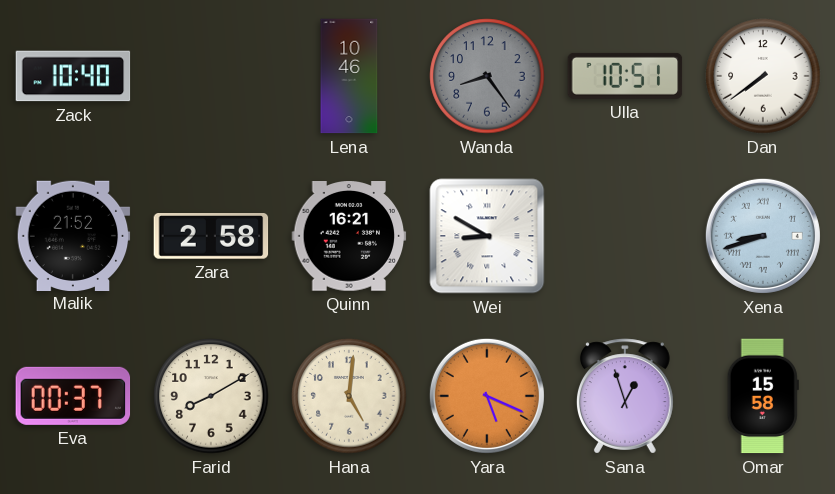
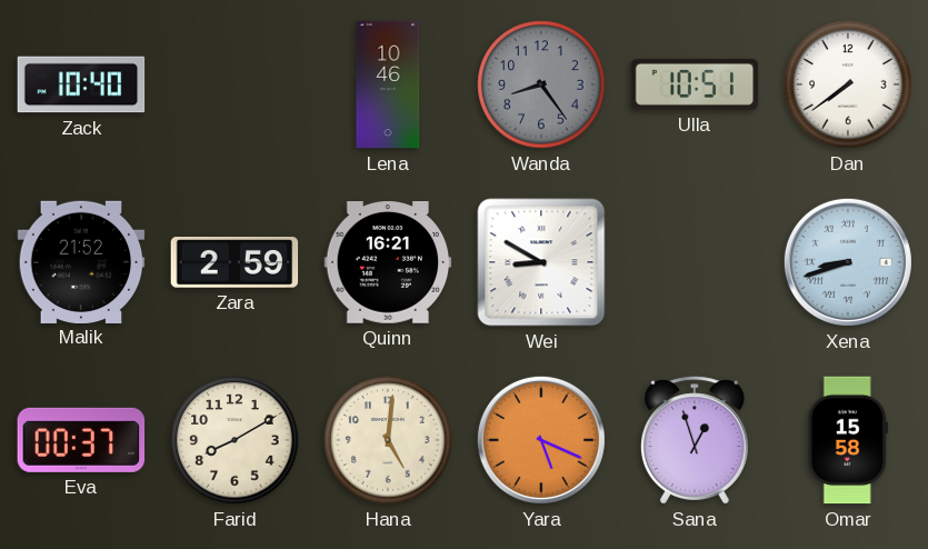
Zara: 2:58 -> 2:59 (235, 263)
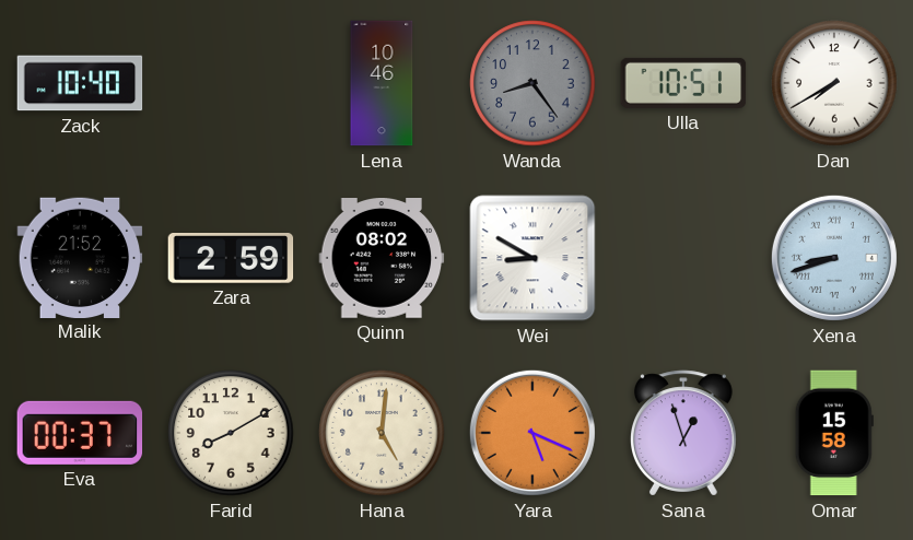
Dan: 7:39 -> 7:40 (834, 83)
Quinn: 16:21 -> 08:02 (382, 259)
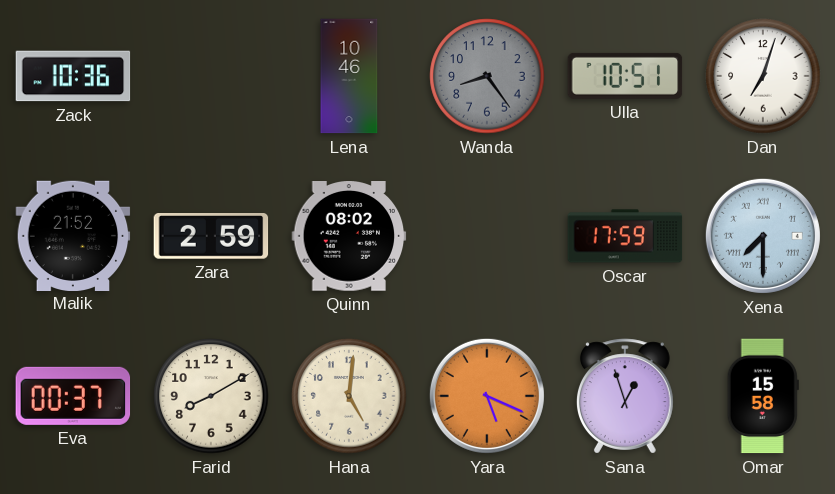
Zack: 10:40 -> 10:36 (73, 76)
Dan: 7:40 -> 7:03 (763, 76)
Wei: 8:50 -> none (532, 258)
Oscar: none -> 17:59 (625, 236)
Xena: 8:42 -> 7:30 (763, 236)
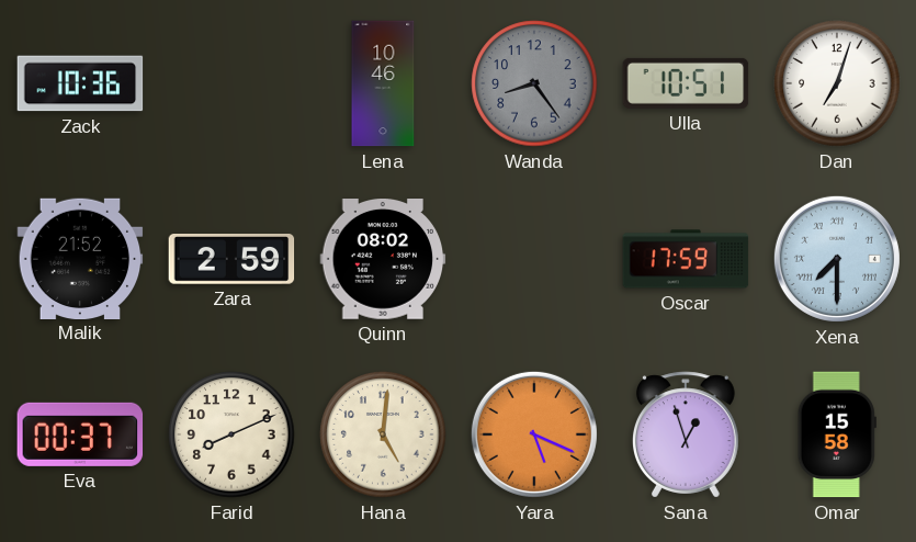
Farid: 8:10 -> 8:11 (231, 434)
